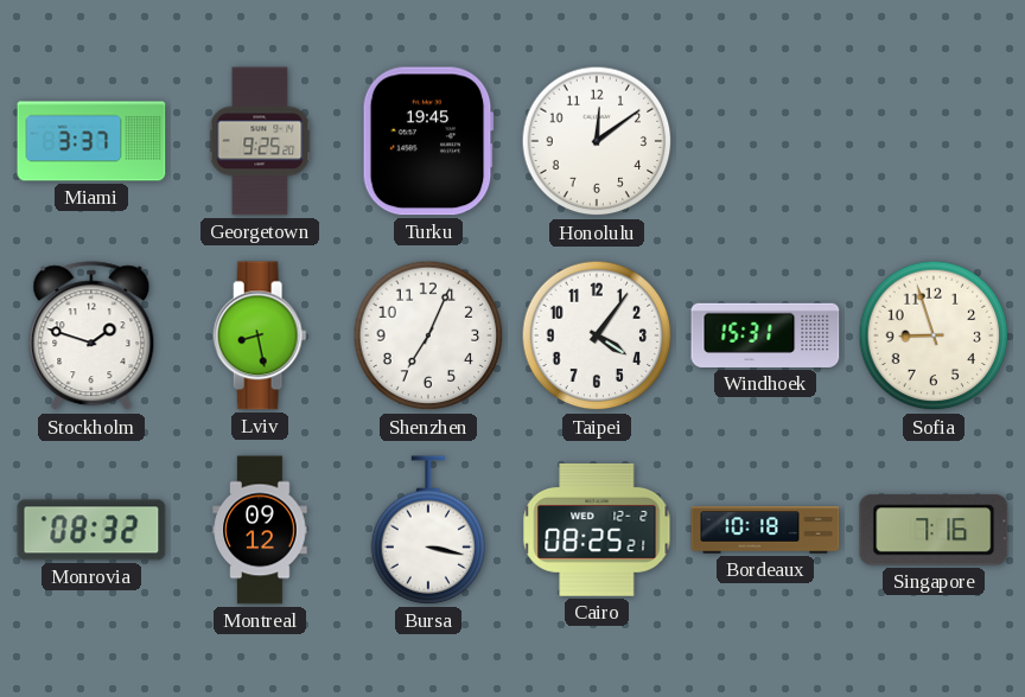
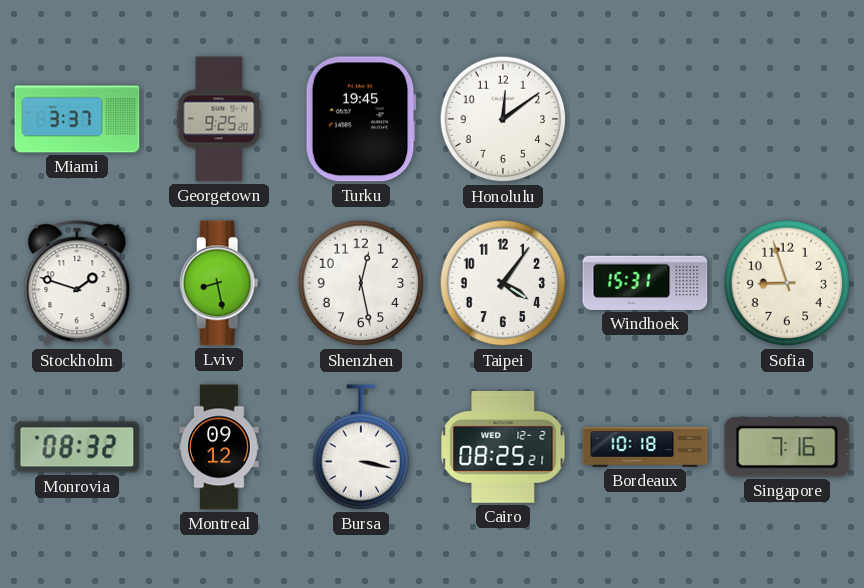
Shenzhen: 7:04 -> 12:28 (361, 283)
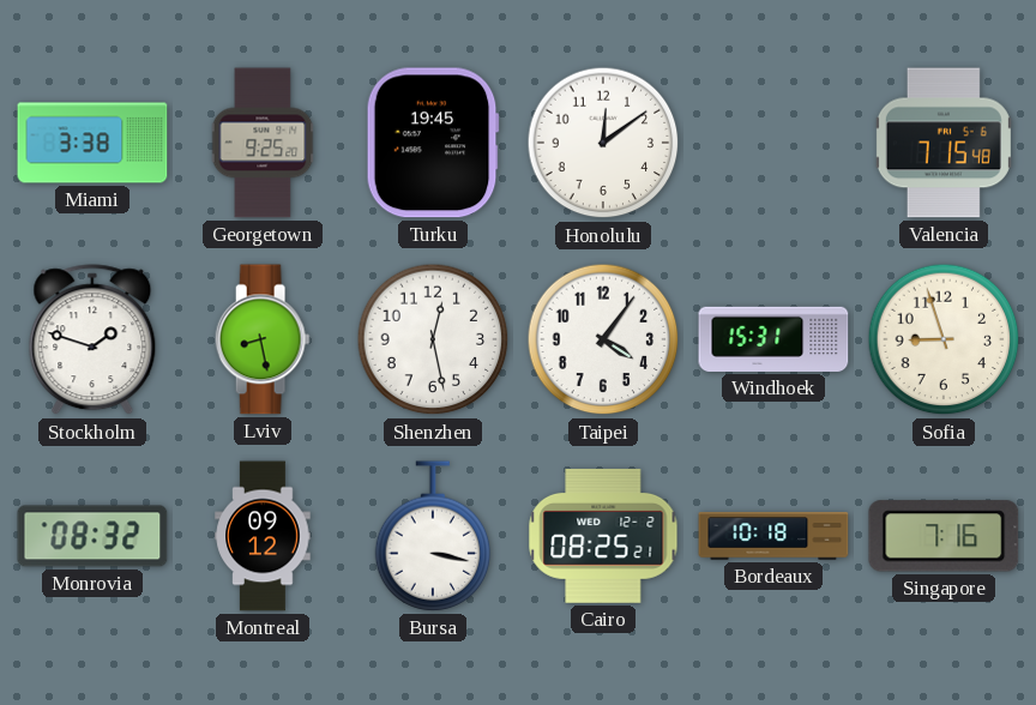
Miami: 3:37 -> 3:38 (92, 143)
Valencia: none -> 7:15 (944, 143)
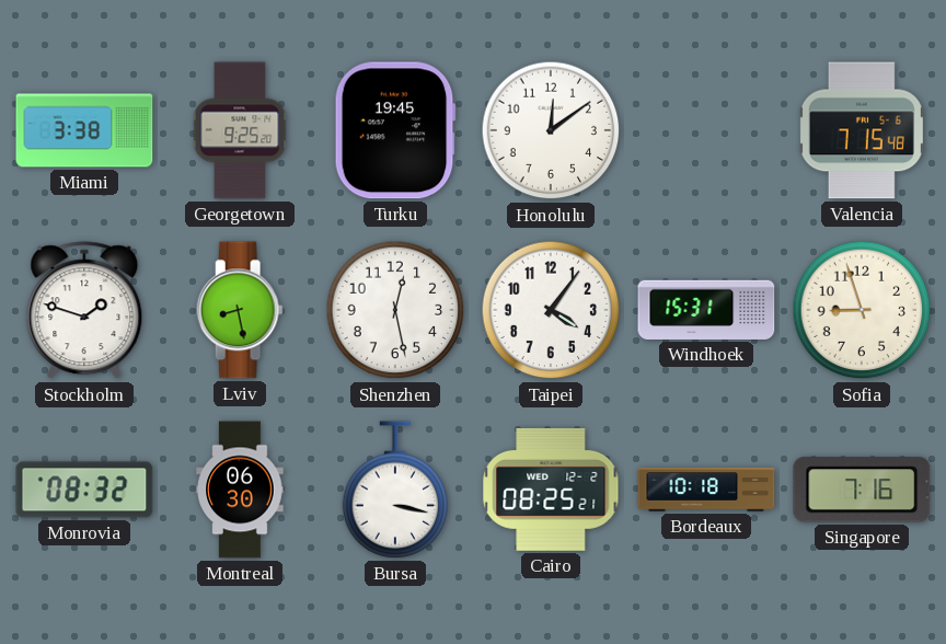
Montreal: 09:12 -> 06:30 (240, 490)
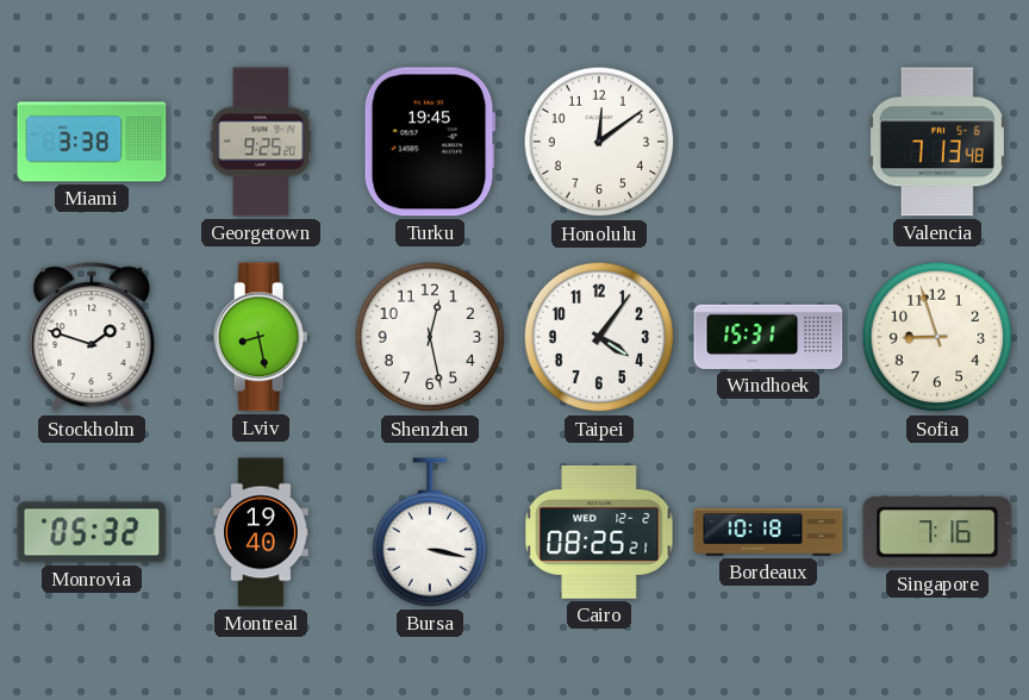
Valencia: 7:15 -> 7:13 (937, 142)
Monrovia: 08:32 -> 05:32 (92, 532)
Montreal: 06:30 -> 19:40 (261, 532)
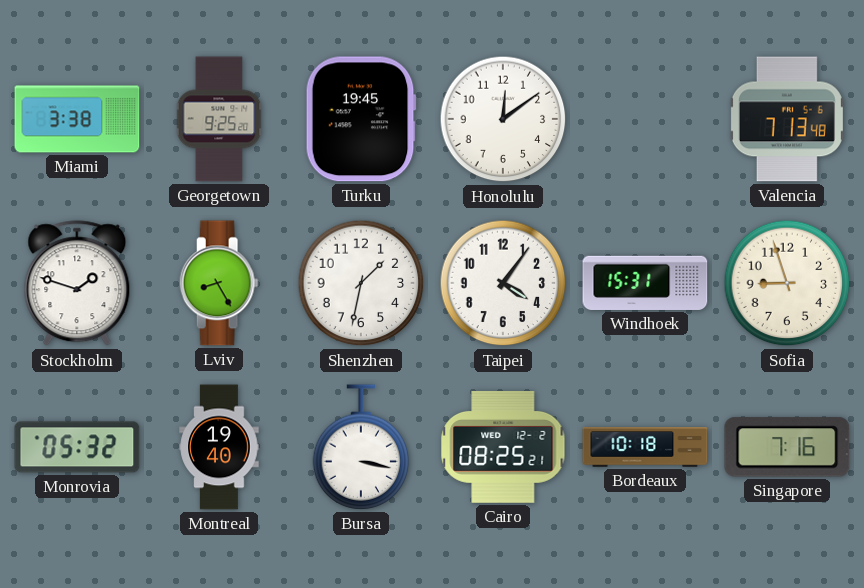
Lviv: 8:28 -> 8:25 (219, 283)
Shenzhen: 12:28 -> 1:32 (361, 283)
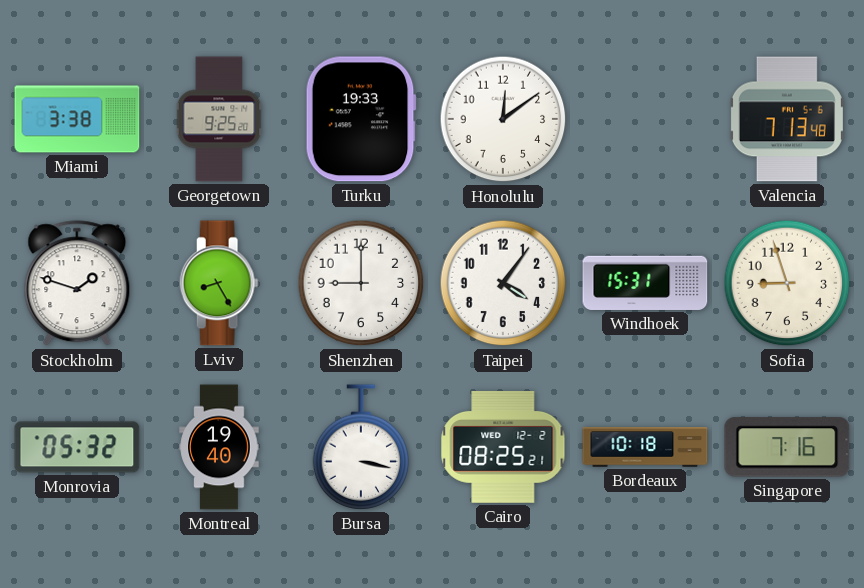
Turku: 19:45 -> 19:33 (361, 119)
Shenzhen: 1:32 -> 9:00 (361, 283)
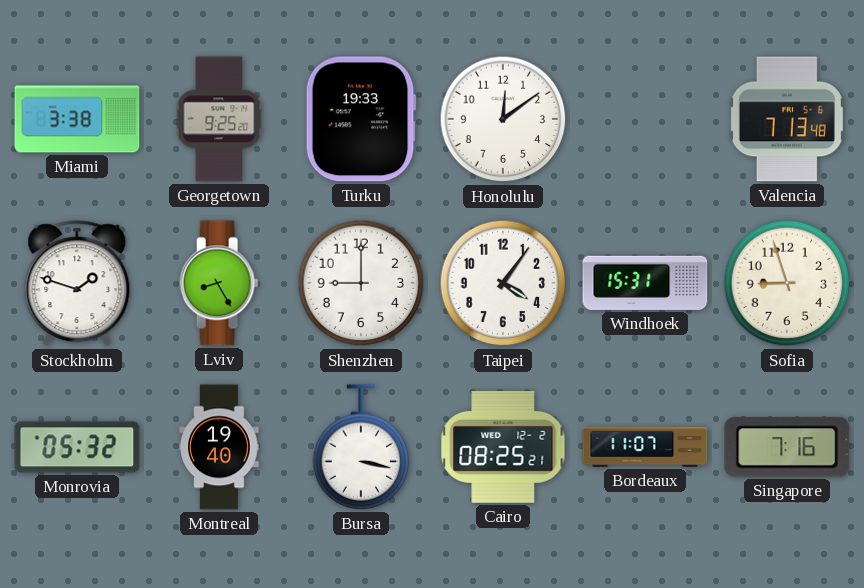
Bordeaux: 10:18 -> 11:07 (645, 447)
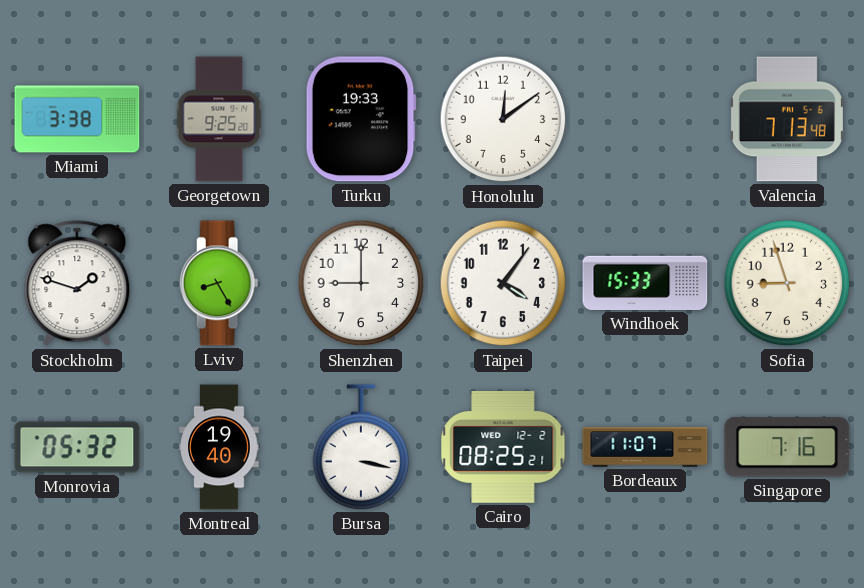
Windhoek: 15:31 -> 15:33 (645, 283)
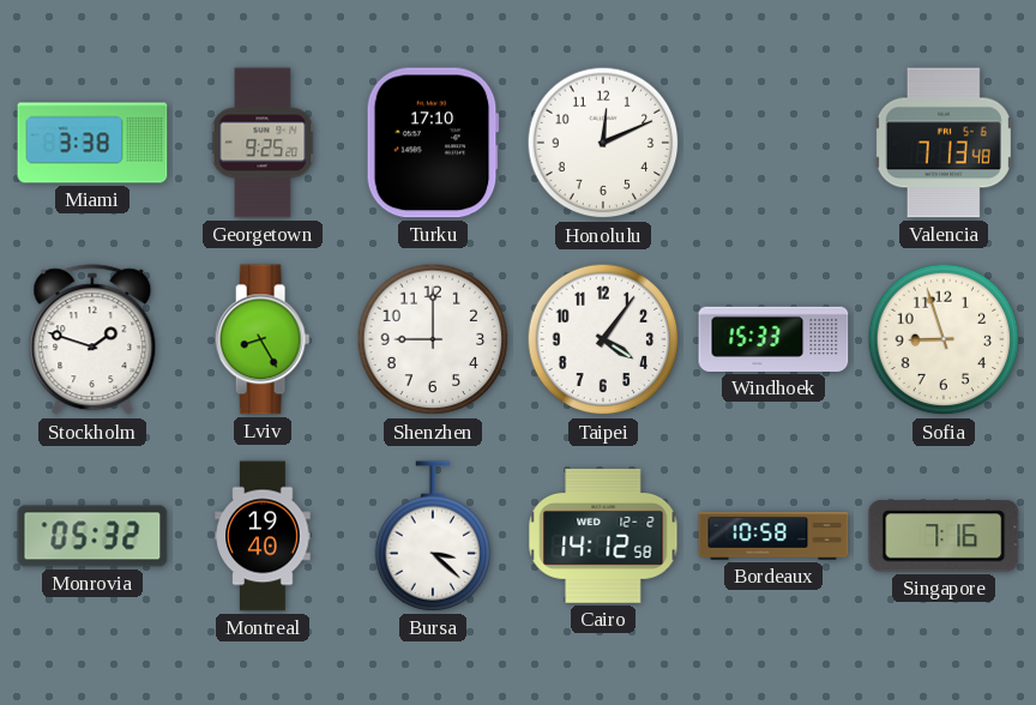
Turku: 19:33 -> 17:10 (433, 143)
Honolulu: 12:09 -> 12:11 (603, 143)
Bursa: 3:17 -> 3:22 (433, 536)
Cairo: 08:25 -> 14:12 (603, 536)
Bordeaux: 11:07 -> 10:58 (773, 536)
